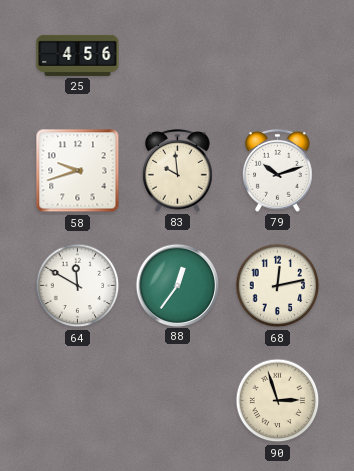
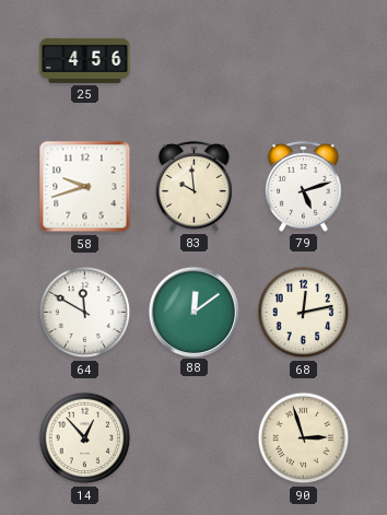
79: 10:12 -> 5:12 (304, 186)
88: 12:36 -> 12:09 (193, 312)
14: none -> 12:53 (85, 438)
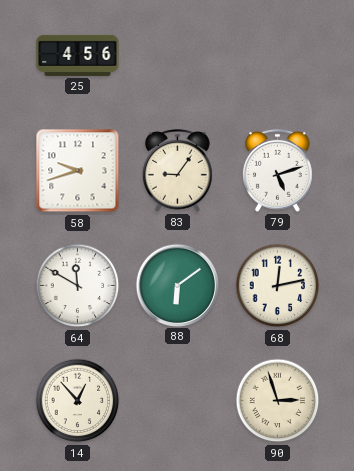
83: 9:59 -> 9:06 (178, 170)
88: 12:09 -> 6:09 (177, 285)
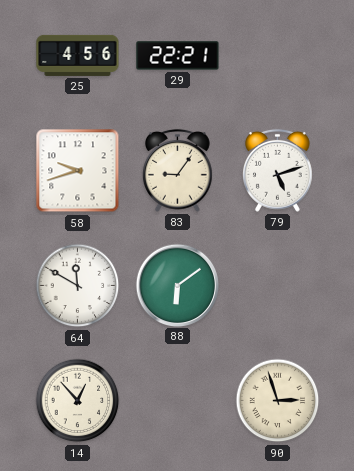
29: none -> 22:21 (178, 56)
68: 12:13 -> none (278, 286)
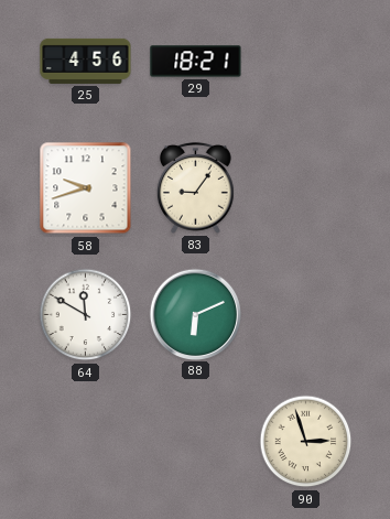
29: 22:21 -> 18:21 (196, 62)
79: 5:12 -> none (278, 170)
88: 6:09 -> 6:11 (195, 314)
14: 12:53 -> none (78, 401)
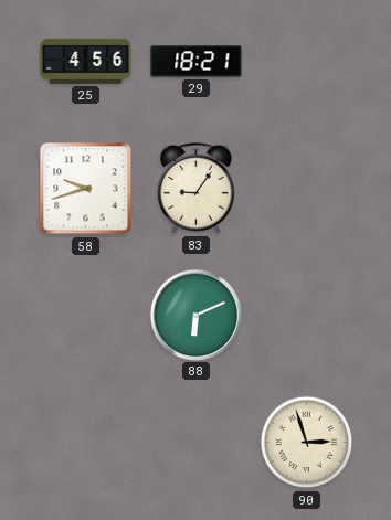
64: 11:50 -> none (86, 315)
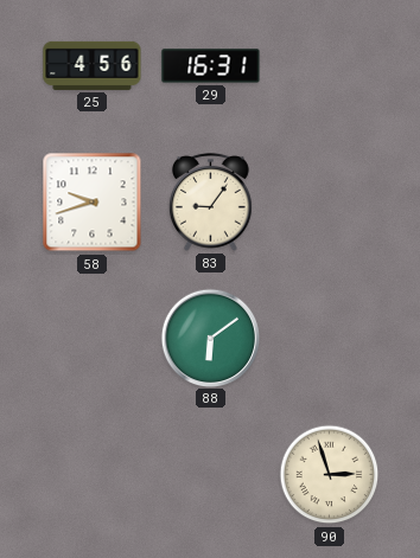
29: 18:21 -> 16:31 (211, 66)
88: 6:11 -> 6:09 (210, 338)
